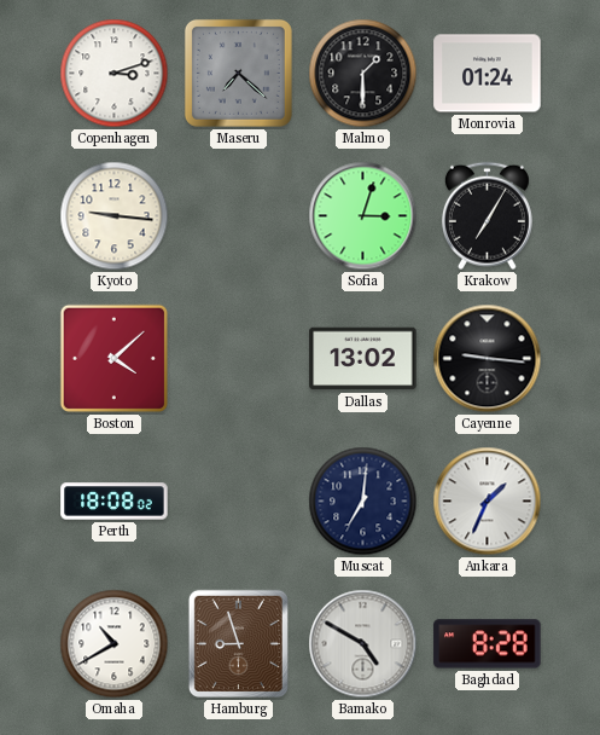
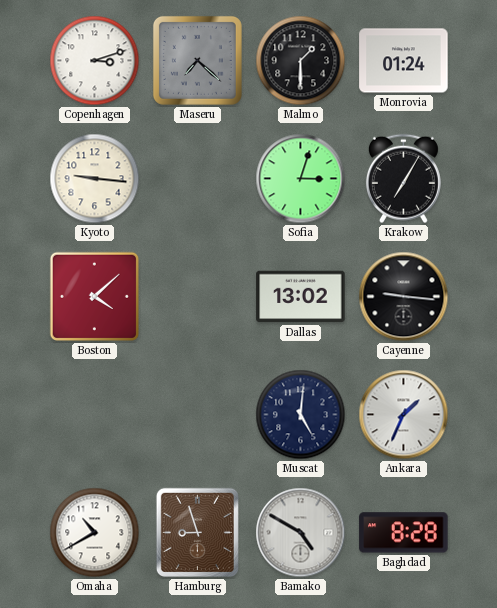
Perth: 18:08 -> none (115, 502)
Muscat: 7:01 -> 5:01 (301, 415)
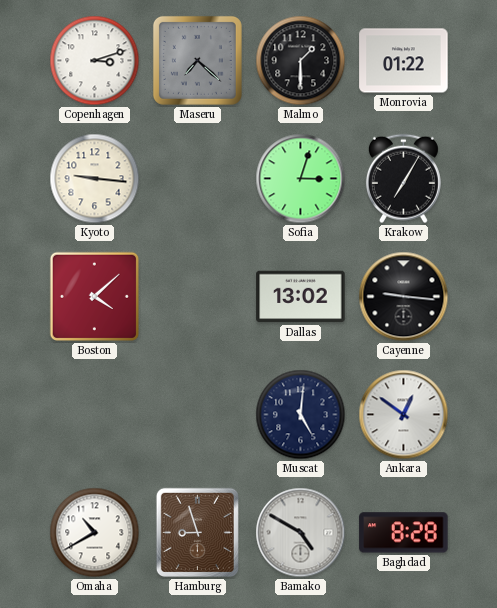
Monrovia: 01:24 -> 01:22 (404, 61)
Ankara: 1:34 -> 12:51 (404, 415)
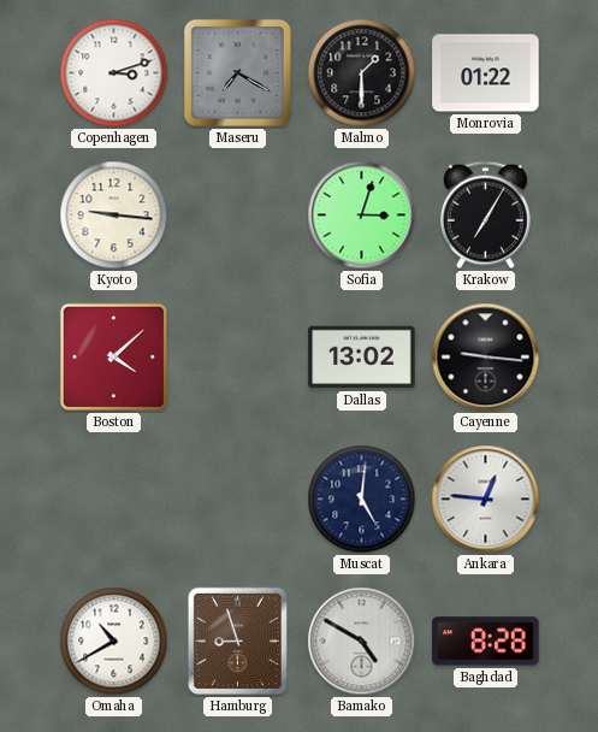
Maseru: 7:22 -> 7:20 (237, 72)
Ankara: 12:51 -> 12:46 (486, 500)
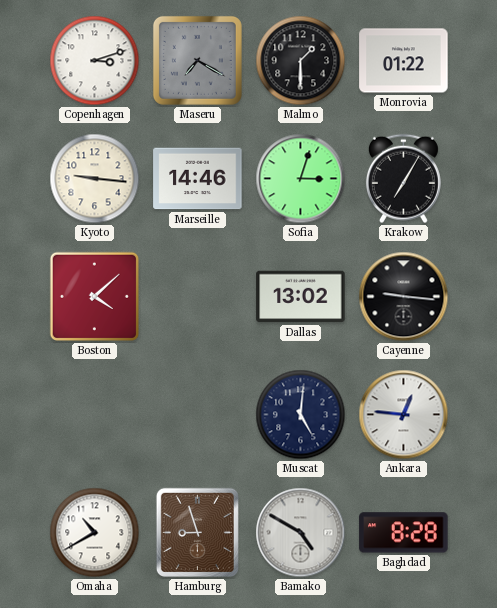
Marseille: none -> 14:46 (198, 179)
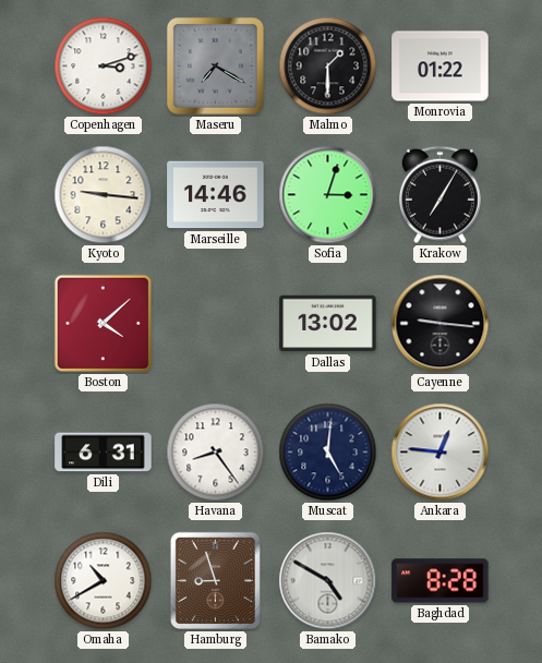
Dili: none -> 6:31 (104, 453)
Havana: none -> 8:24 (216, 453)
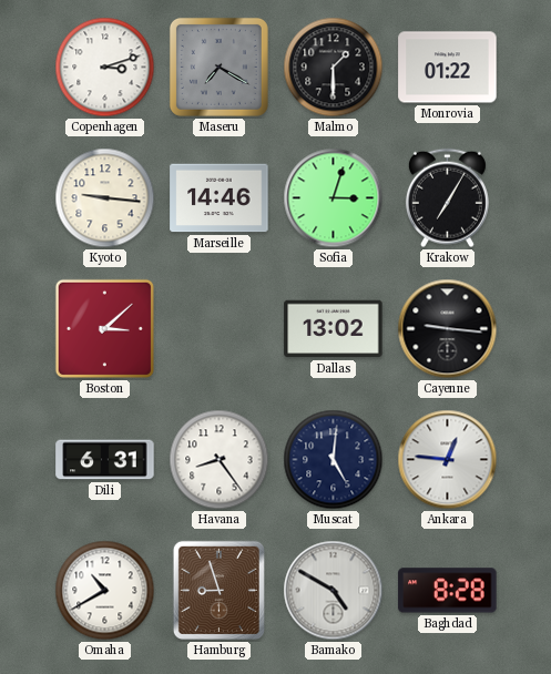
Boston: 4:08 -> 3:08 (104, 328)
